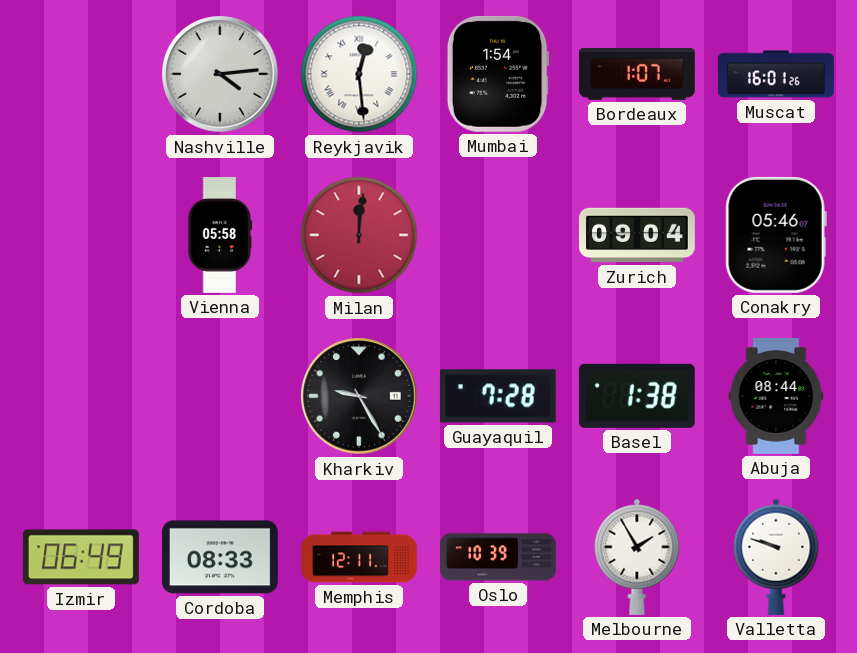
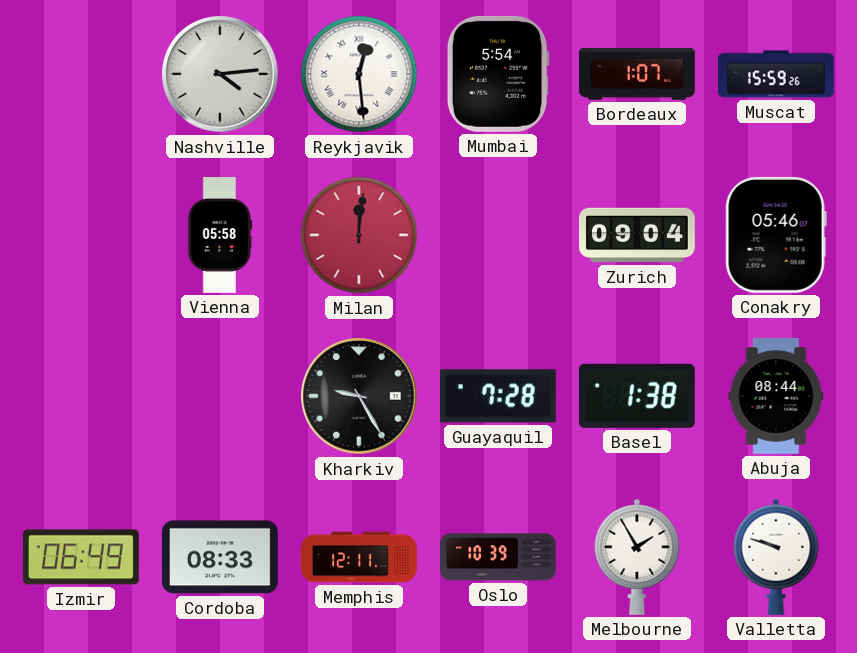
Mumbai: 1:54 -> 5:54 (498, 74)
Muscat: 16:01 -> 15:59 (777, 74)
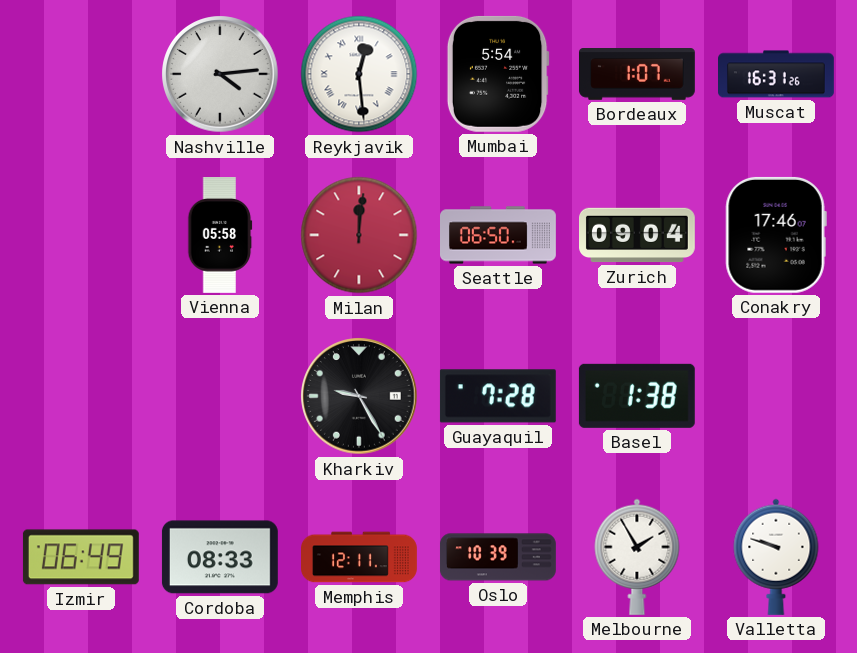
Muscat: 15:59 -> 16:31 (777, 74)
Seattle: none -> 06:50 (499, 235)
Conakry: 05:46 -> 17:46 (776, 235)
Abuja: 08:44 -> none (776, 396)
